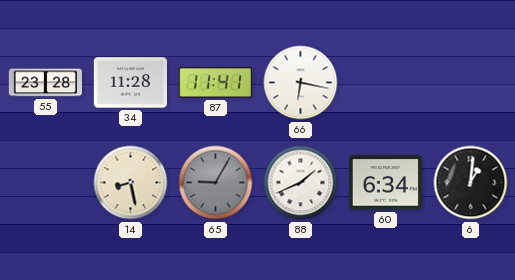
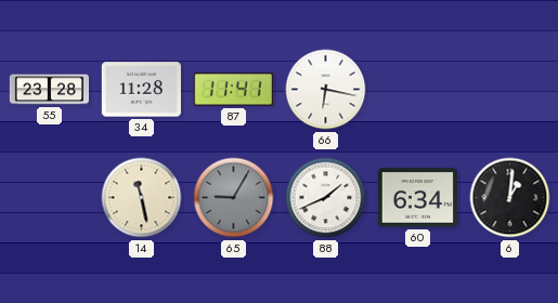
14: 8:28 -> 11:28 (142, 198)
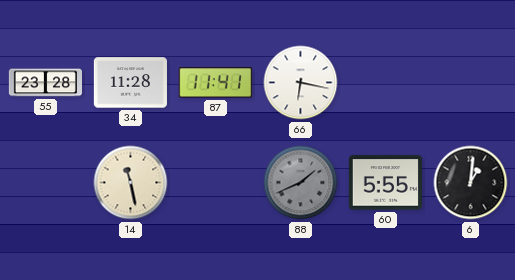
65: 9:05 -> none (234, 198)
88 dial: white -> grey (301, 183)
60: 6:34 -> 5:55 (385, 183)
